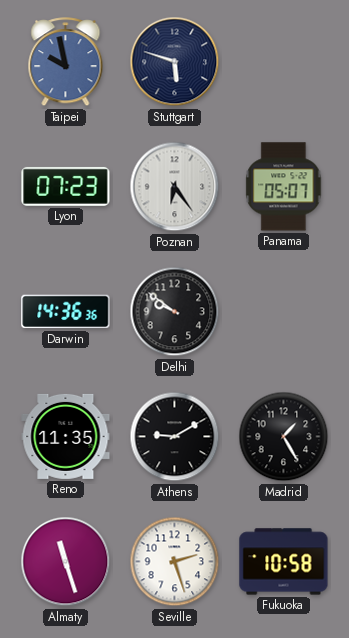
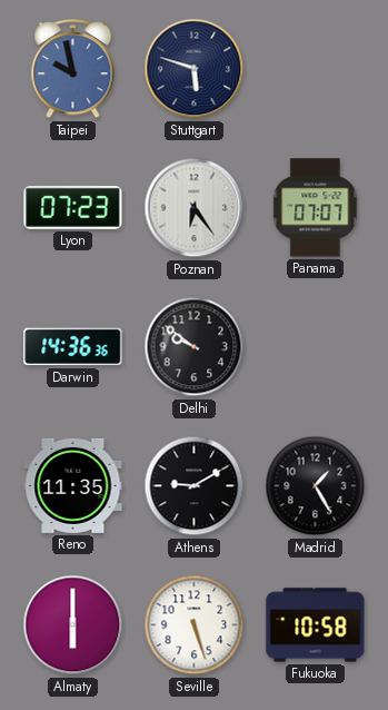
Panama: 05:07 -> 07:07 (316, 208)
Almaty: 11:27 -> 6:00 (73, 625)
Seville: 2:27 -> 5:27 (195, 625)
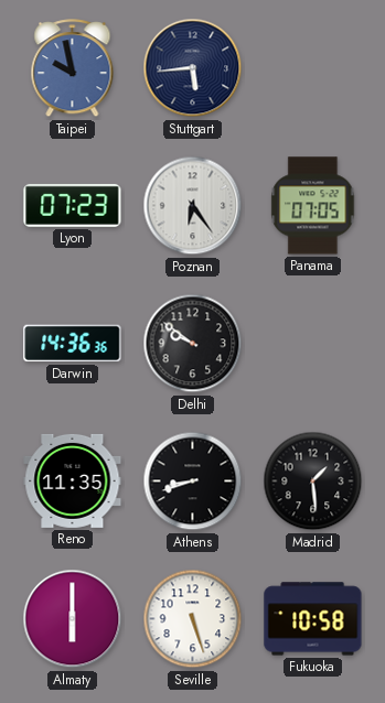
Stuttgart: 5:48 -> 5:44 (193, 68)
Panama: 07:07 -> 07:05 (313, 206)
Athens: 9:10 -> 8:42 (193, 482)
Madrid: 1:25 -> 1:29 (313, 482)
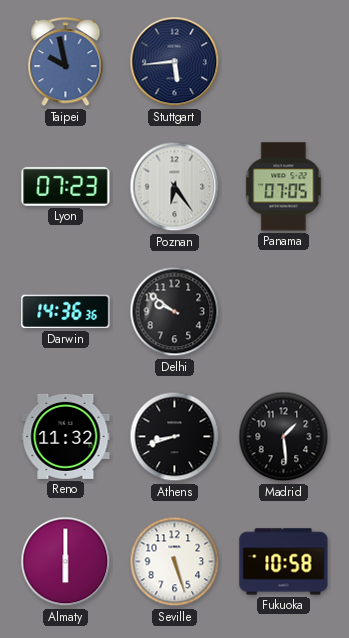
Reno: 11:35 -> 11:32 (66, 436)
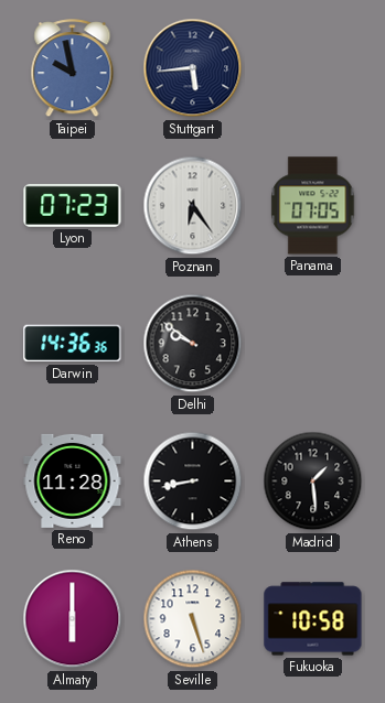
Reno: 11:32 -> 11:28 (73, 480)
Athens: 8:42 -> 8:43 (193, 482)
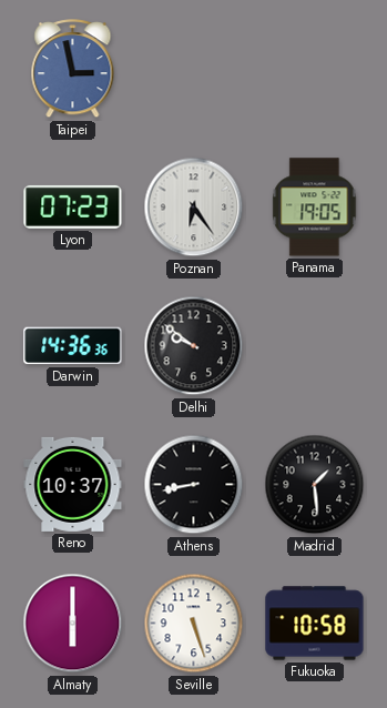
Taipei: 9:58 -> 2:58 (73, 69)
Stuttgart: 5:44 -> none (193, 68)
Panama: 07:05 -> 19:05 (315, 208)
Reno: 11:28 -> 10:37 (73, 484)
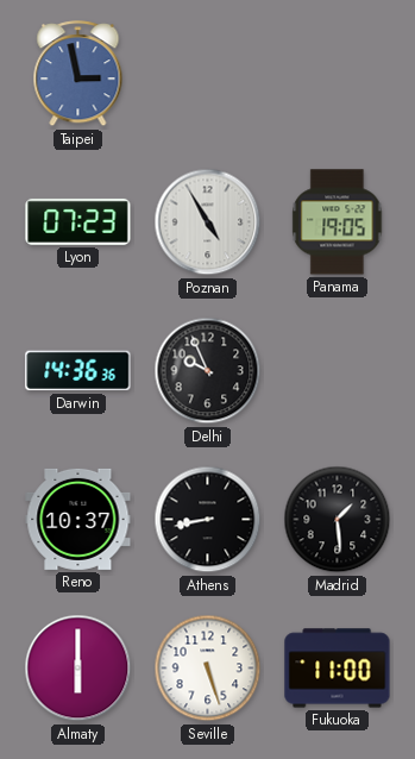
Poznan: 6:24 -> 4:55 (208, 222)
Delhi: 9:51 -> 9:56 (208, 371)
Fukuoka: 10:58 -> 11:00 (338, 669)
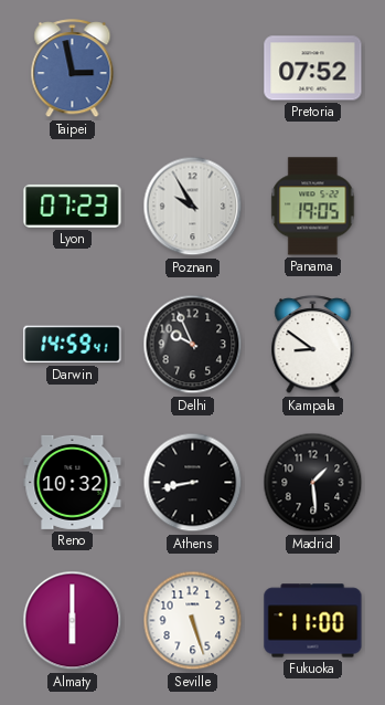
Pretoria: none -> 07:52 (313, 69)
Poznan: 4:55 -> 9:55 (193, 207)
Darwin: 14:36 -> 14:59 (73, 345)
Kampala: none -> 8:51 (313, 345)
Reno: 10:37 -> 10:32 (73, 482)
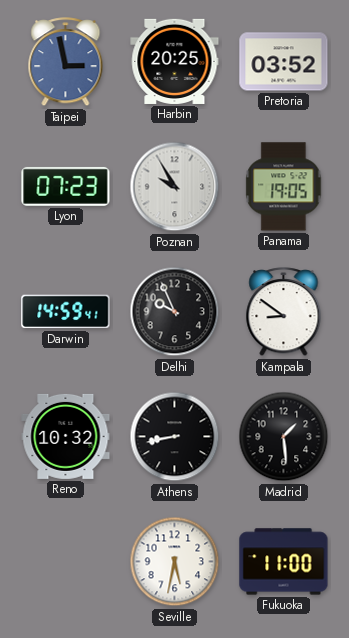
Harbin: none -> 20:25 (175, 61)
Pretoria: 07:52 -> 03:52 (284, 62)
Almaty: 6:00 -> none (73, 621)
Seville: 5:27 -> 5:32 (175, 562)
